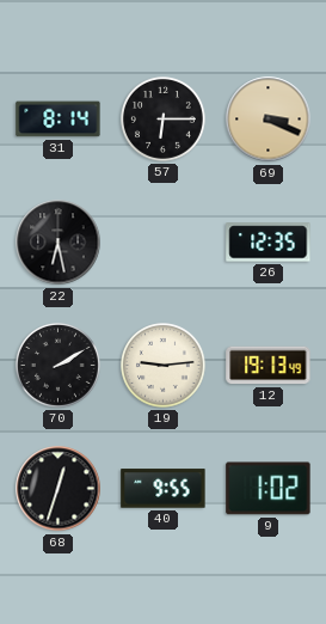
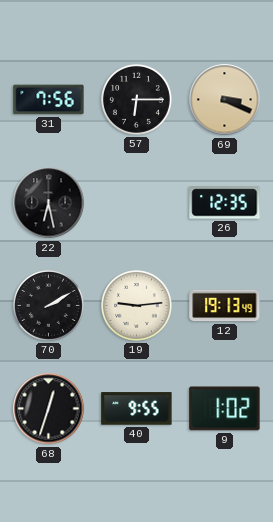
31: 8:14 -> 7:56 (49, 100)
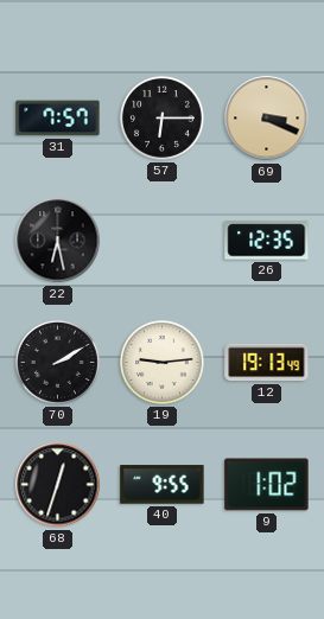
31: 7:56 -> 7:57 (58, 119)
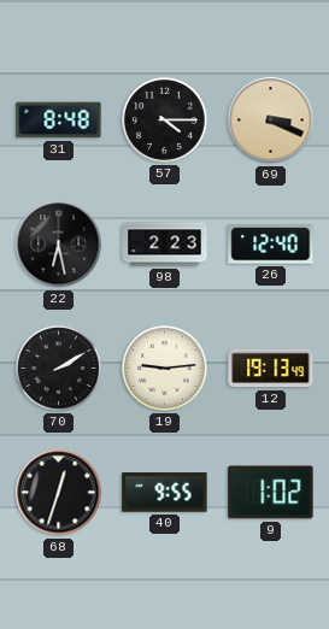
31: 7:57 -> 8:48 (59, 120)
57: 6:15 -> 4:15 (165, 120)
98: none -> 2:23 (165, 245)
26: 12:35 -> 12:40 (271, 245)
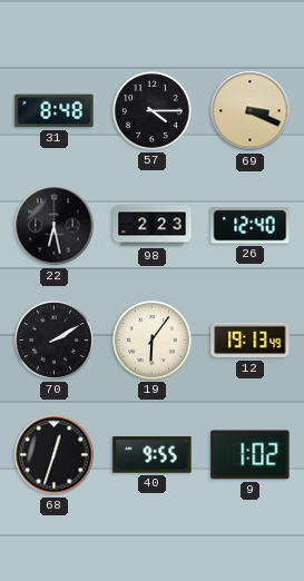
19: 9:14 -> 6:06 (153, 341)
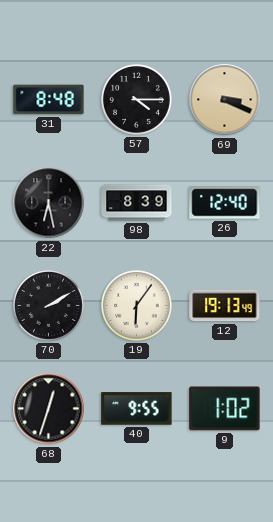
98: 2:23 -> 8:39 (137, 203)
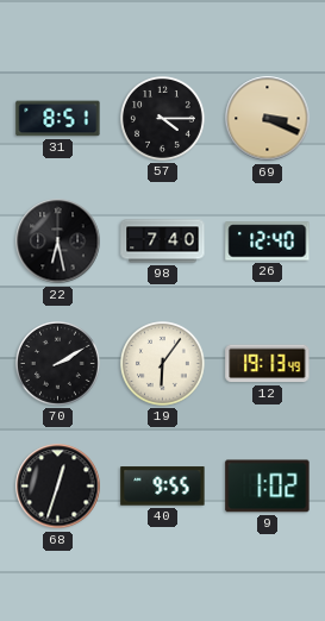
31: 8:48 -> 8:51 (58, 119)
98: 8:39 -> 7:40 (163, 241)
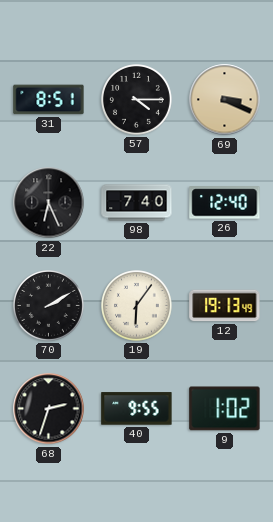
22: 6:28 -> 6:26 (49, 203)
68: 12:33 -> 2:33 (49, 409)
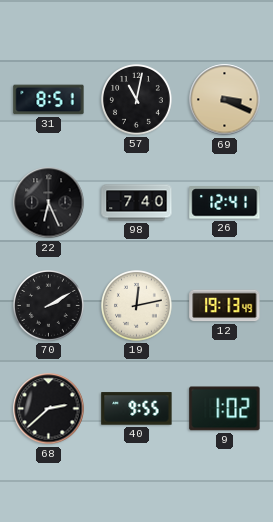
57: 4:15 -> 11:02 (137, 100)
26: 12:40 -> 12:41 (225, 203)
19: 6:06 -> 12:13 (137, 306)
68: 2:33 -> 2:38 (49, 409)
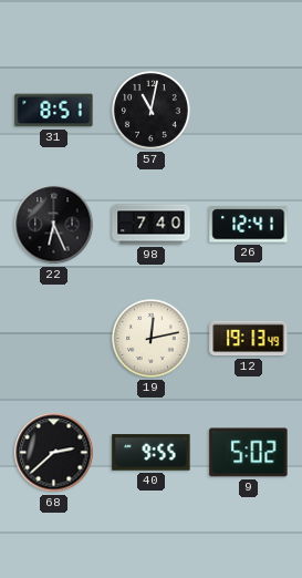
69: 3:19 -> none (225, 100)
70: 2:10 -> none (49, 306)
9: 1:02 -> 5:02 (249, 453)
